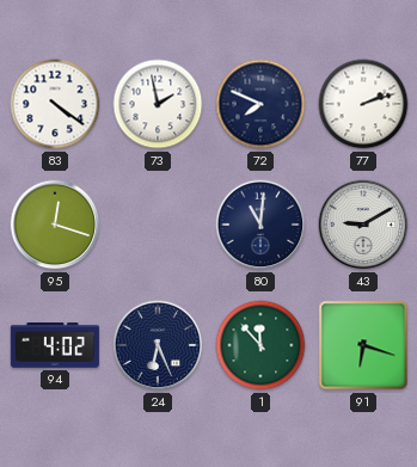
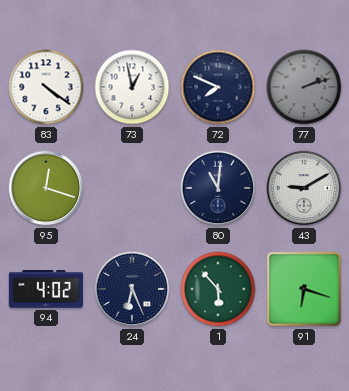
73: 1:58 -> 12:58 (132, 87)
77 dial: white -> grey (304, 87)
1: 11:53 -> 5:53 (218, 289)
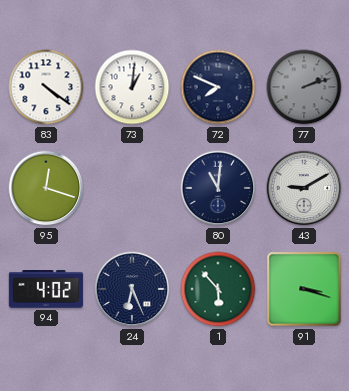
73: 12:58 -> 1:01 (132, 87)
91: 6:18 -> 3:18 (304, 289)
